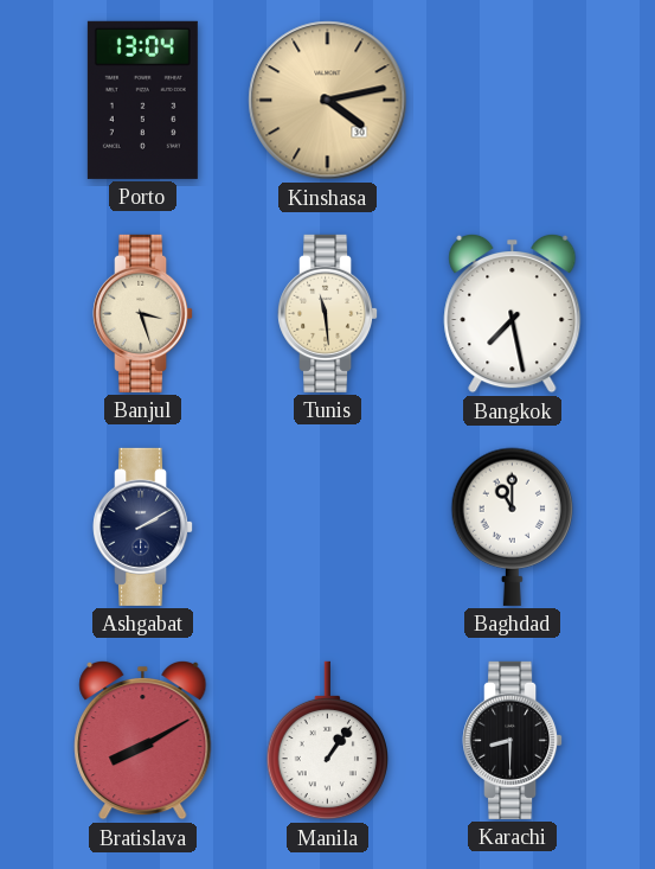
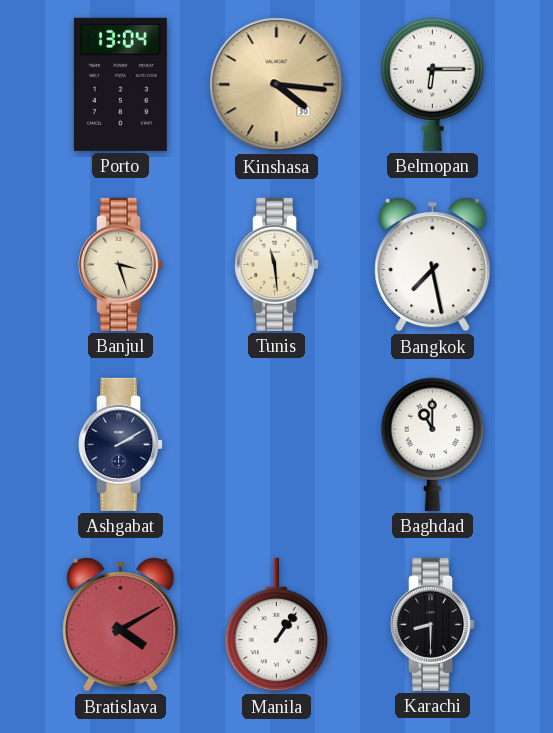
Kinshasa: 4:13 -> 4:16 (277, 85)
Belmopan: none -> 6:15 (432, 84)
Bratislava: 8:10 -> 4:10 (121, 624)
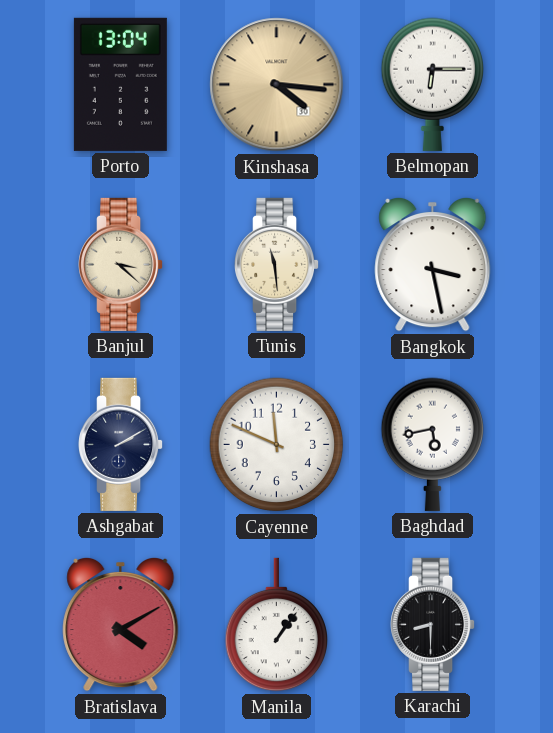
Banjul: 3:27 -> 3:22 (121, 264)
Bangkok: 7:28 -> 3:28 (433, 264)
Cayenne: none -> 11:49 (277, 445)
Baghdad: 11:00 -> 5:43 (432, 444)
